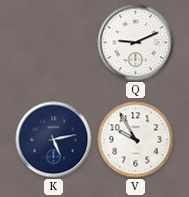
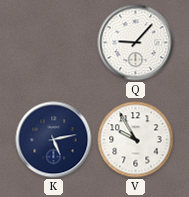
Q: 9:11 -> 9:07 (136, 43)
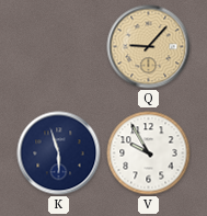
Q dial: white -> champagne (149, 47)
K: 5:13 -> 5:57 (59, 154)
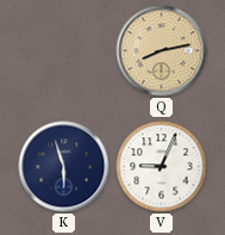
Q: 9:07 -> 8:13 (162, 51)
V: 9:55 -> 9:04 (162, 167)
